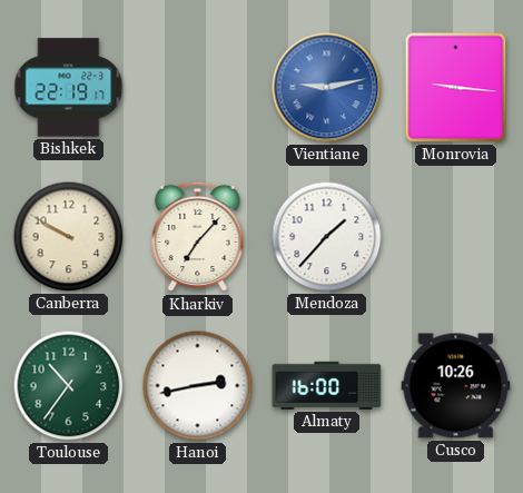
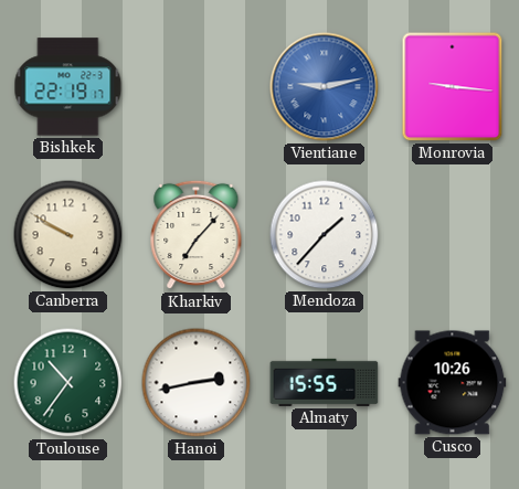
Almaty: 16:00 -> 15:55 (325, 382)
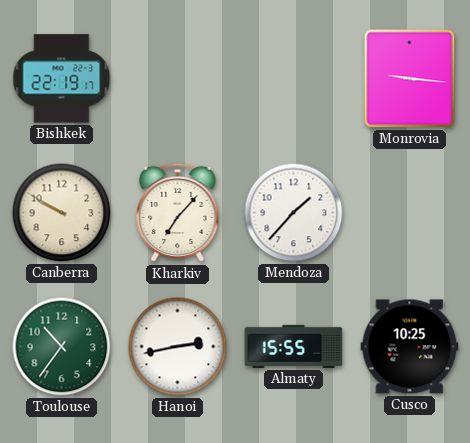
Vientiane: 9:13 -> none (325, 87)
Cusco: 10:26 -> 10:25 (410, 347)
